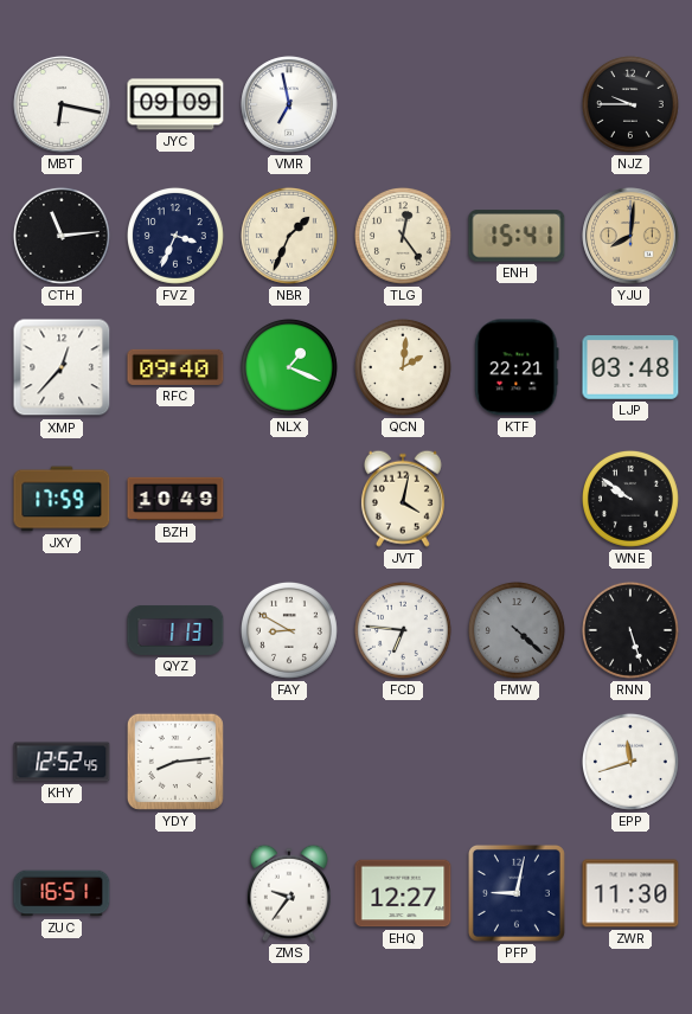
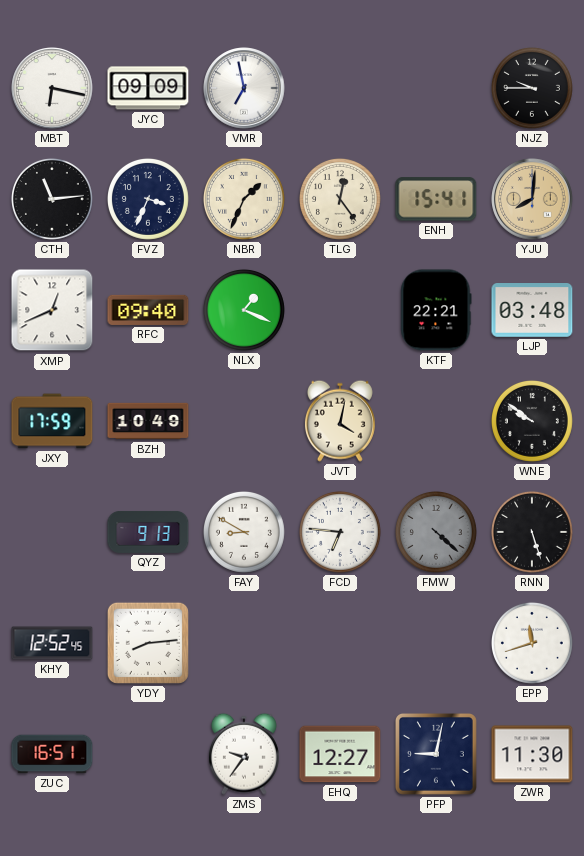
XMP: 12:37 -> 12:41 (52, 310)
QCN: 2:01 -> none (403, 367)
QYZ: 1:13 -> 9:13 (148, 532)
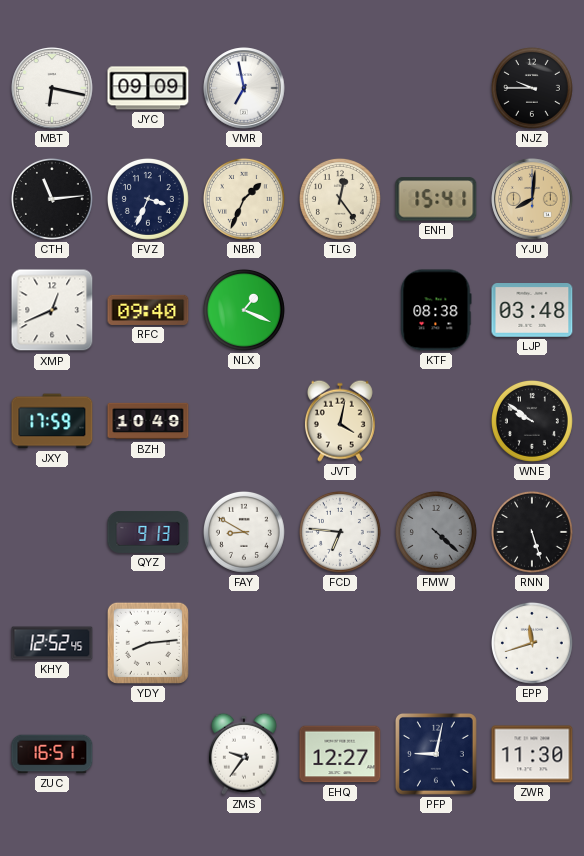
KTF: 22:21 -> 08:38 (436, 310)
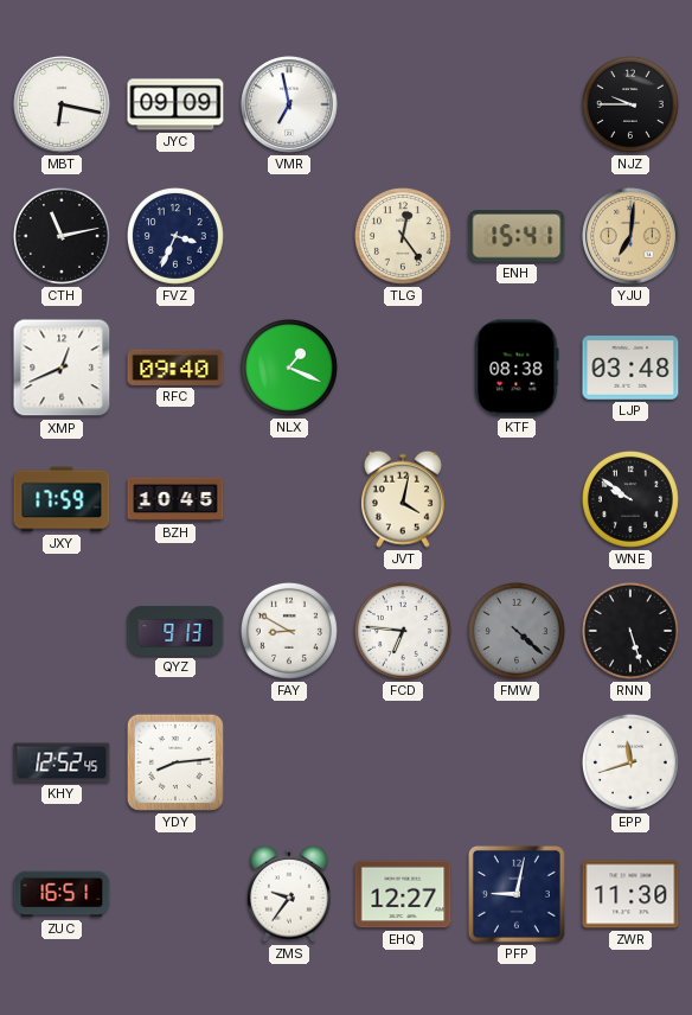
CTH: 11:14 -> 11:13 (62, 236)
NBR: 1:34 -> none (244, 199)
YJU: 8:01 -> 7:01 (630, 236)
BZH: 10:49 -> 10:45 (175, 499)
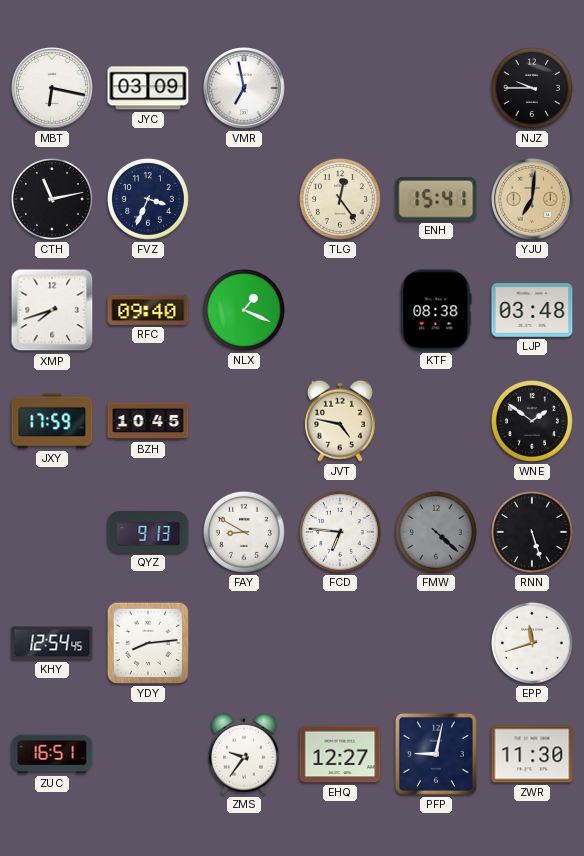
JYC: 09:09 -> 03:09 (148, 88)
XMP: 12:41 -> 7:42 (52, 310)
JVT: 4:02 -> 4:47 (340, 421)
WNE: 9:51 -> 1:51 (532, 421)
KHY: 12:52 -> 12:54 (52, 643)
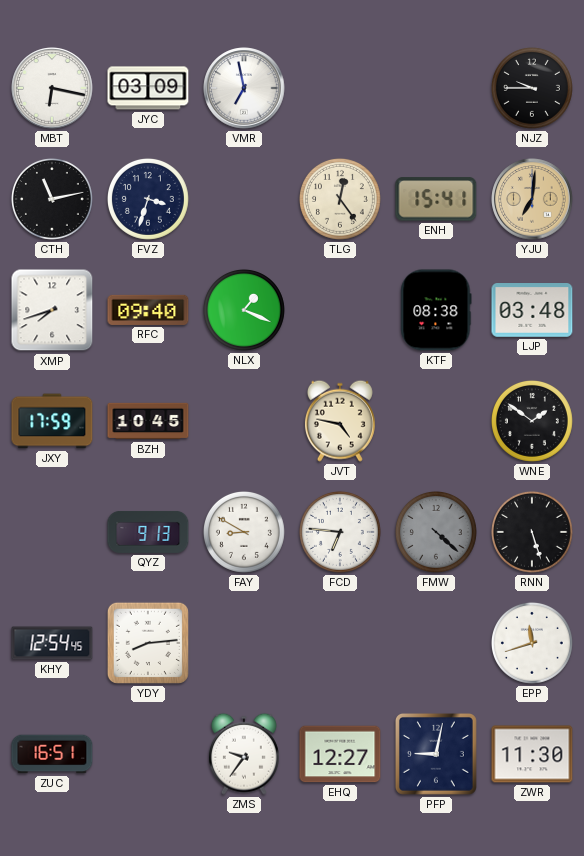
FVZ: 3:34 -> 3:33 (148, 199)
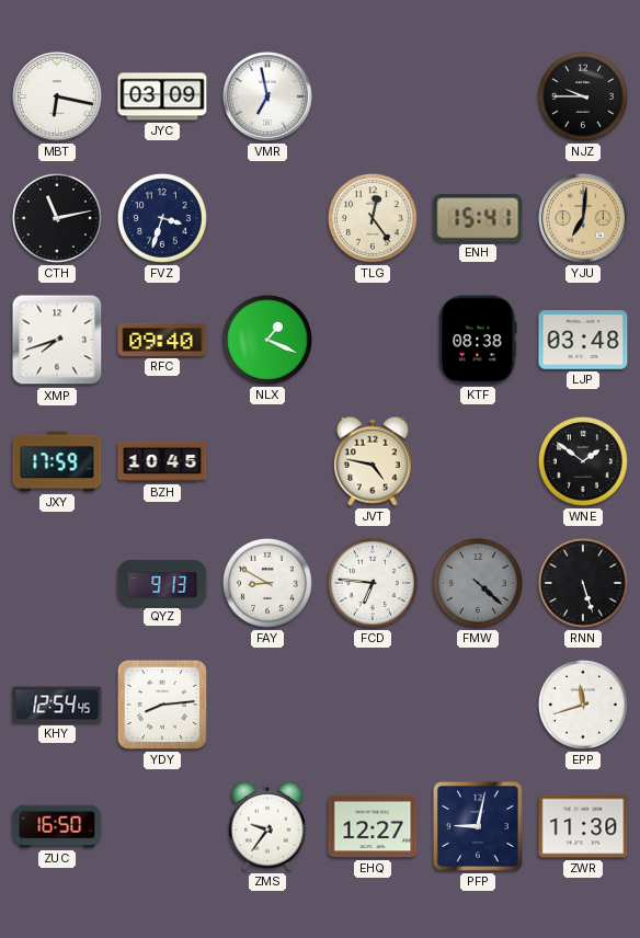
ZUC: 16:51 -> 16:50 (57, 826)
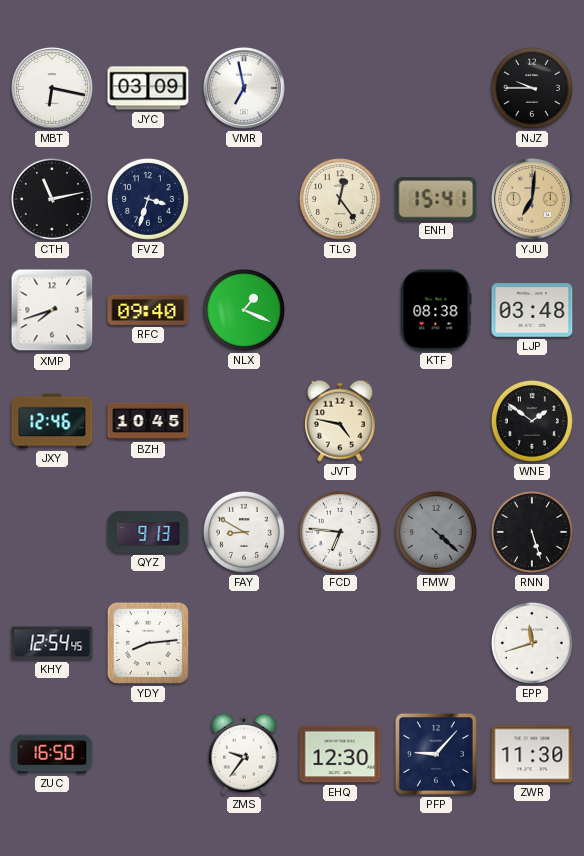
JXY: 17:59 -> 12:46 (52, 421)
EHQ: 12:27 -> 12:30 (340, 754)
PFP: 9:02 -> 9:07 (436, 754)
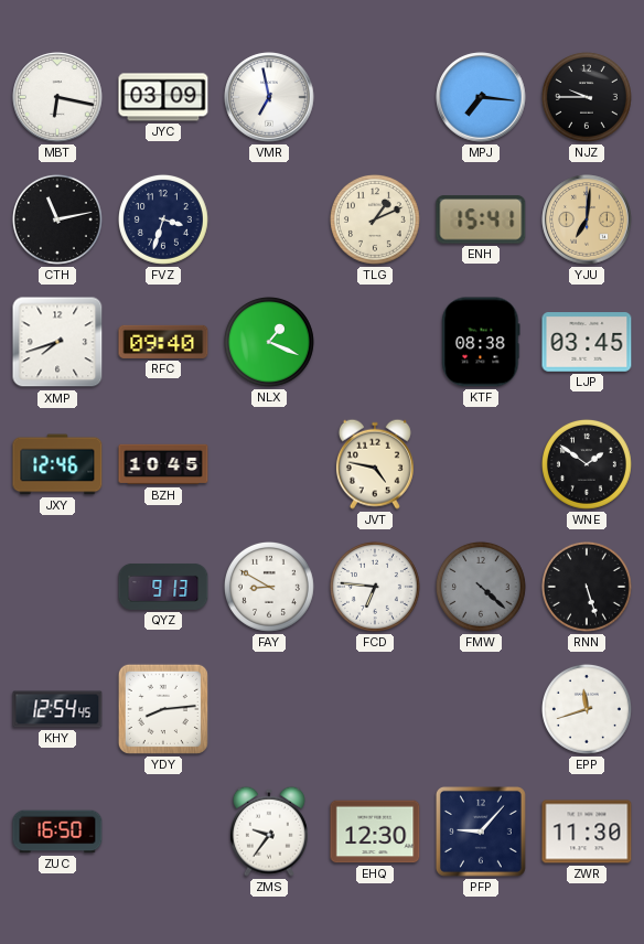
MPJ: none -> 7:16 (481, 97)
TLG: 12:24 -> 1:11 (375, 219)
LJP: 03:48 -> 03:45 (587, 343)
